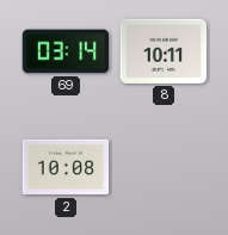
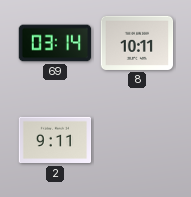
2: 10:08 -> 9:11 (55, 140)
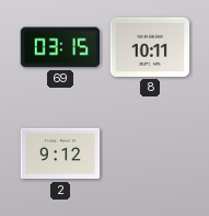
69: 03:14 -> 03:15 (60, 47)
2: 9:11 -> 9:12 (60, 154)
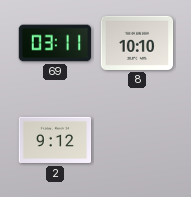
69: 03:15 -> 03:11 (55, 43)
8: 10:11 -> 10:10 (137, 43)
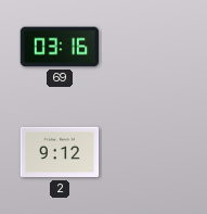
69: 03:11 -> 03:16 (60, 47)
8: 10:10 -> none (137, 43)
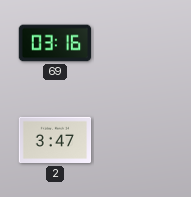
2: 9:12 -> 3:47 (55, 140)
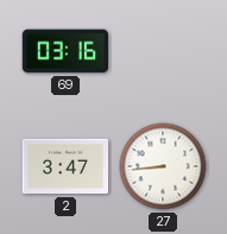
27: none -> 8:44 (163, 166)
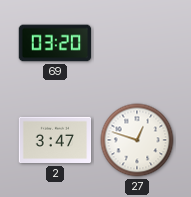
69: 03:16 -> 03:20 (55, 43)
27: 8:44 -> 12:48 (137, 140)
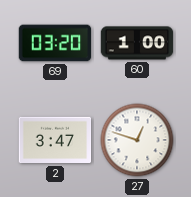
60: none -> 1:00 (137, 43)
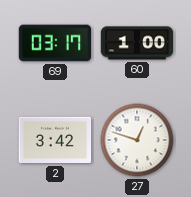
69: 03:20 -> 03:17 (55, 43)
2: 3:47 -> 3:42 (55, 140)
